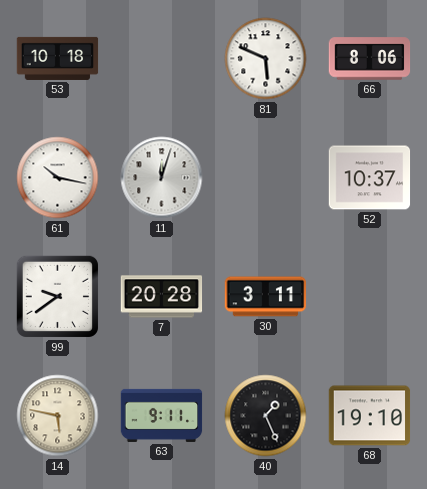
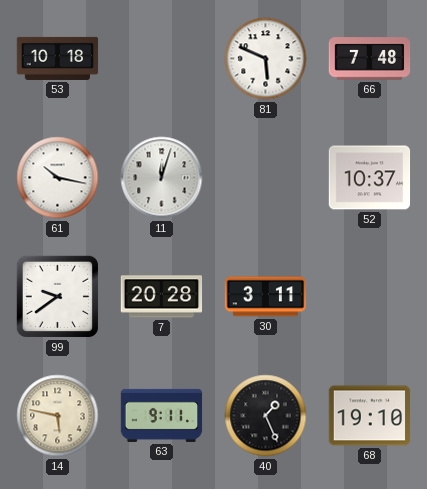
66: 8:06 -> 7:48 (370, 59)
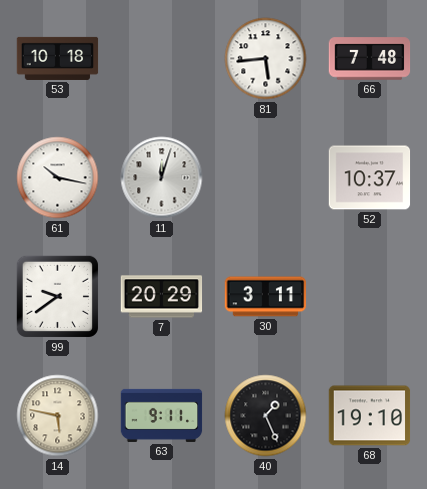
81: 5:49 -> 5:44 (266, 59)
7: 20:28 -> 20:29 (162, 297)
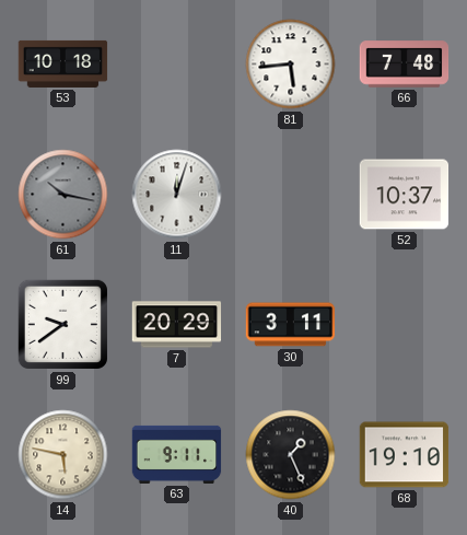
61 dial: white -> grey (63, 195)
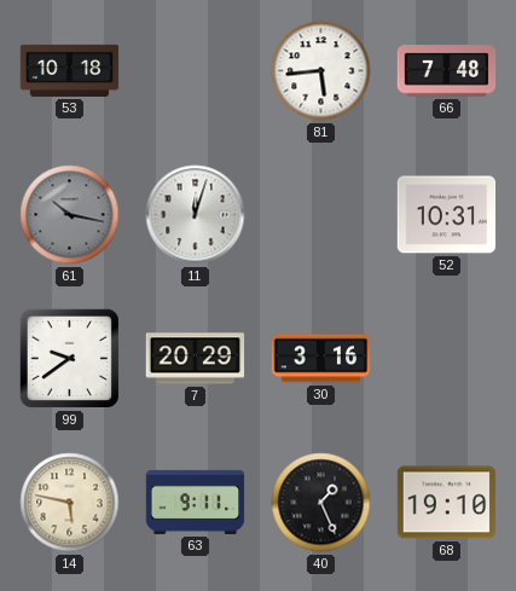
52: 10:37 -> 10:31 (447, 215)
30: 3:11 -> 3:16 (321, 359)
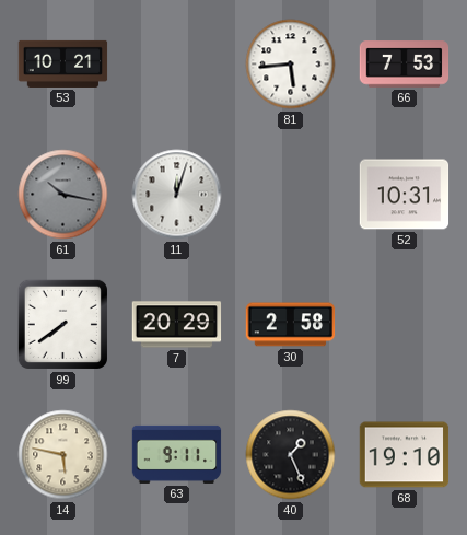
53: 10:18 -> 10:21 (63, 63)
66: 7:48 -> 7:53 (405, 65)
99: 9:39 -> 7:39 (62, 324)
30: 3:16 -> 2:58 (291, 325)
